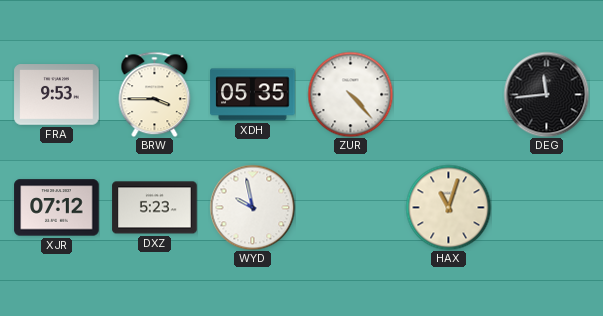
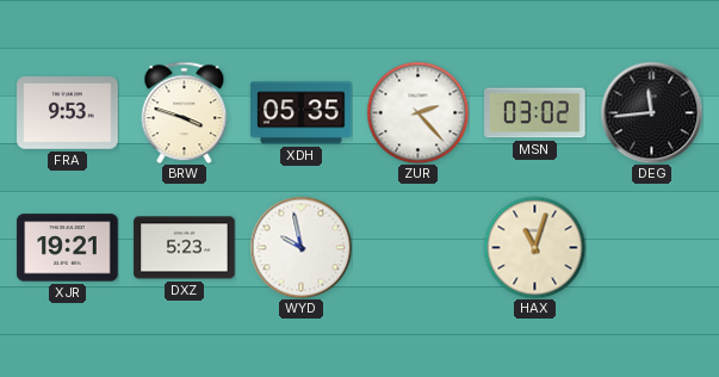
BRW: 3:45 -> 3:48 (185, 112)
ZUR: 4:23 -> 2:23 (417, 112)
MSN: none -> 03:02 (535, 113)
XJR: 07:12 -> 19:21 (68, 248)
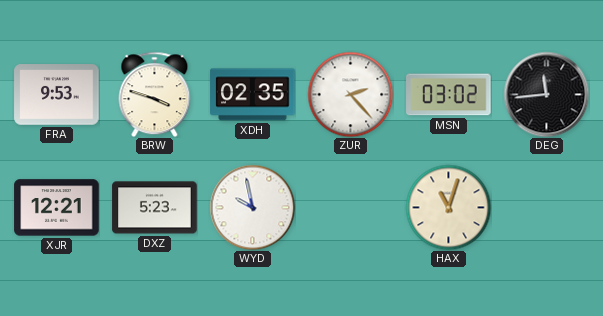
XDH: 05:35 -> 02:35 (253, 95)
XJR: 19:21 -> 12:21 (57, 208)
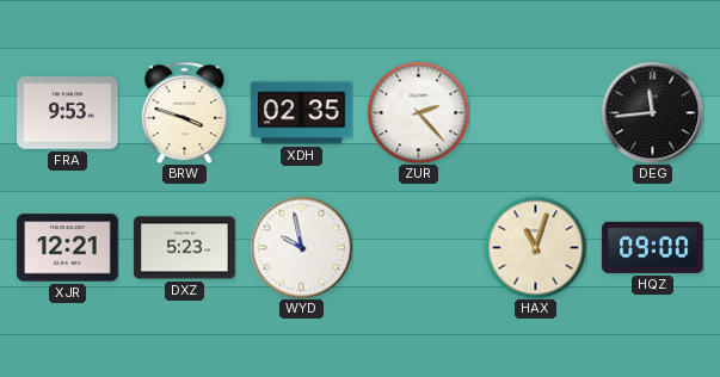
MSN: 03:02 -> none (449, 95)
HQZ: none -> 09:00 (653, 247)
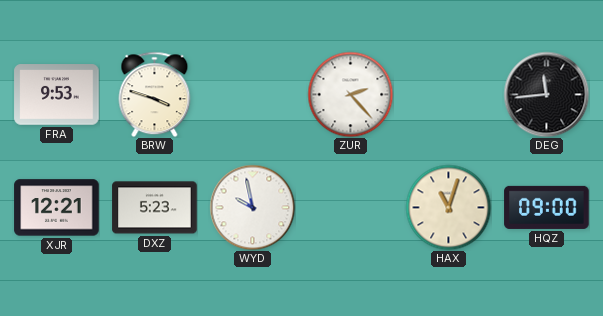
XDH: 02:35 -> none (302, 113)
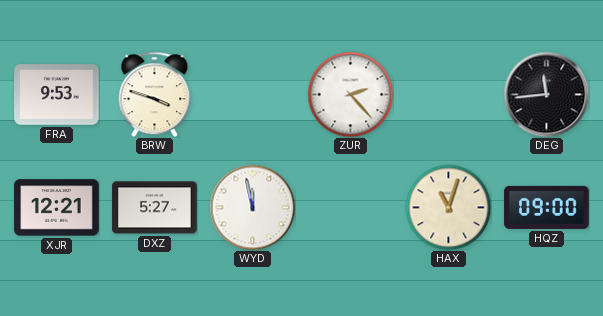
DXZ: 5:23 -> 5:27 (155, 208)
WYD: 9:58 -> 11:58 (252, 207)
